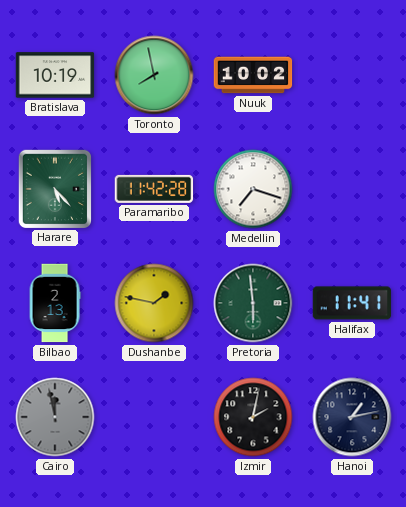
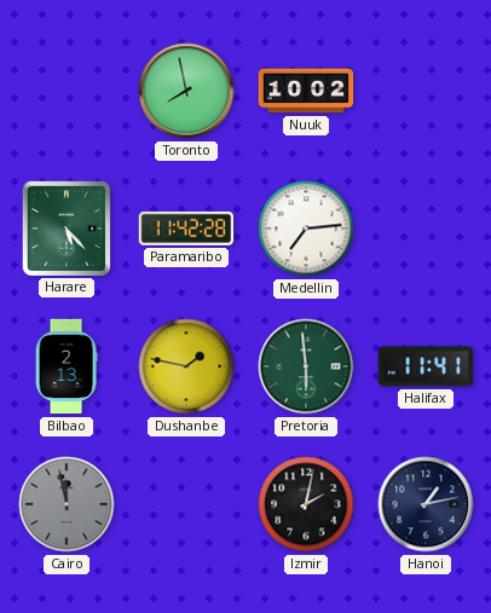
Bratislava: 10:19 -> none (55, 75)
Medellin: 7:18 -> 7:14 (306, 229)
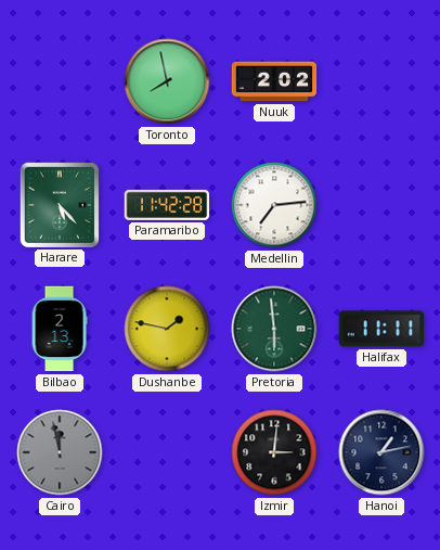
Nuuk: 10:02 -> 2:02 (274, 81)
Halifax: 11:41 -> 11:11 (381, 329)
Izmir: 2:02 -> 3:01 (274, 452)
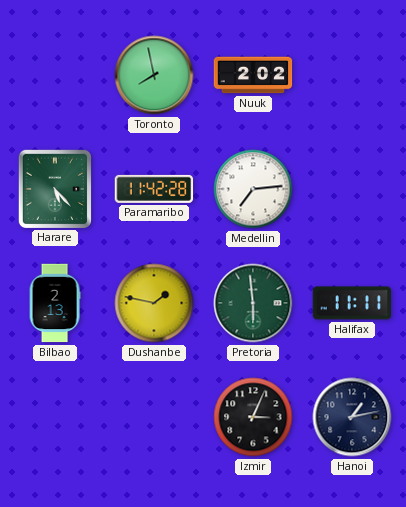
Cairo: 11:58 -> none (60, 452)
Izmir: 3:01 -> 3:04 (253, 417)
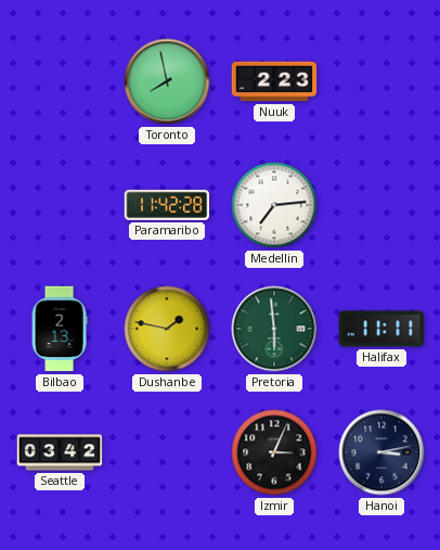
Nuuk: 2:02 -> 2:23 (274, 81)
Harare: 5:23 -> none (54, 188)
Seattle: none -> 03:42 (60, 452)
Hanoi: 1:13 -> 3:13 (381, 452)
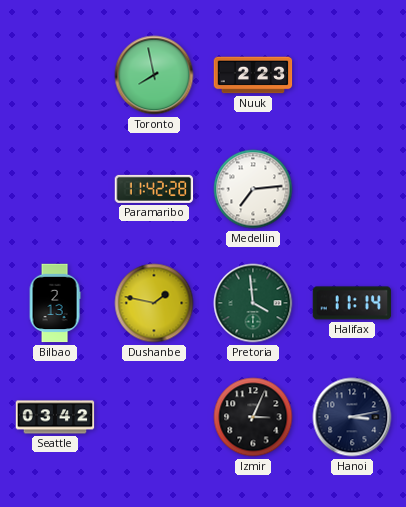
Pretoria: 5:59 -> 3:59 (253, 303)
Halifax: 11:11 -> 11:14 (352, 303)
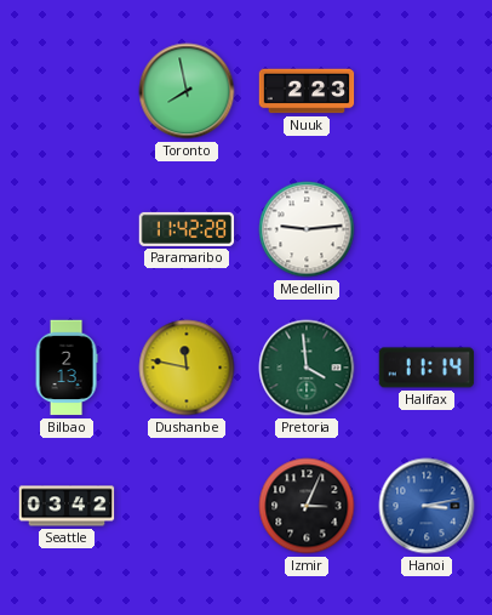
Medellin: 7:14 -> 9:14 (307, 229)
Dushanbe: 1:47 -> 11:47 (187, 368)
Hanoi dial: navy -> blue (427, 506)
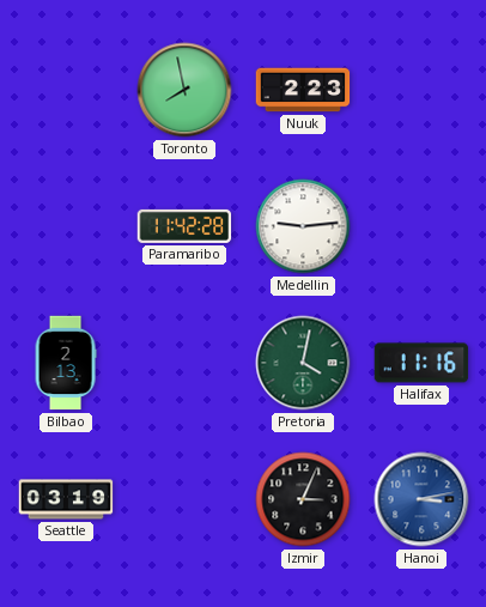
Dushanbe: 11:47 -> none (187, 368)
Pretoria: 3:59 -> 4:02 (303, 363)
Halifax: 11:14 -> 11:16 (421, 363)
Seattle: 03:42 -> 03:19 (66, 499)
